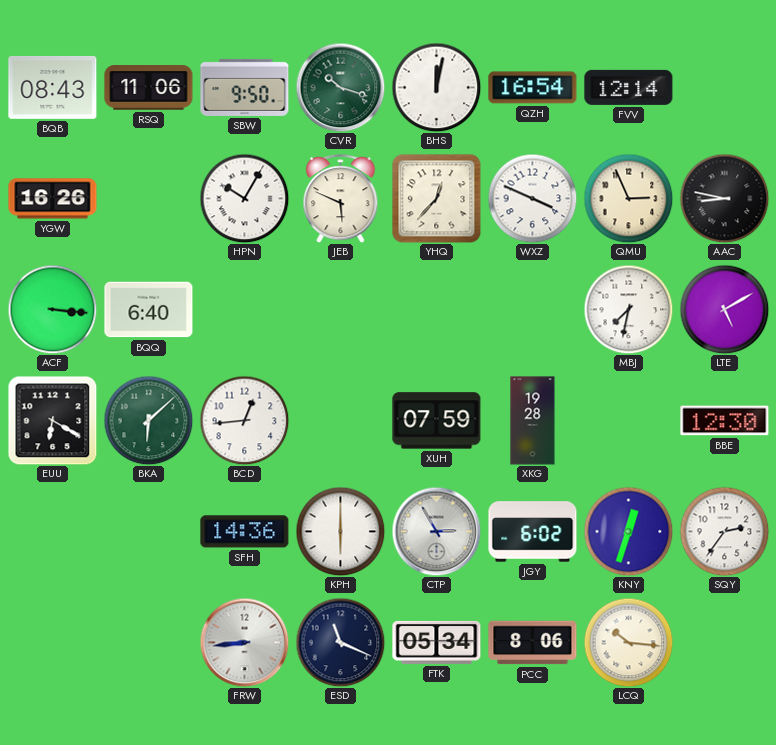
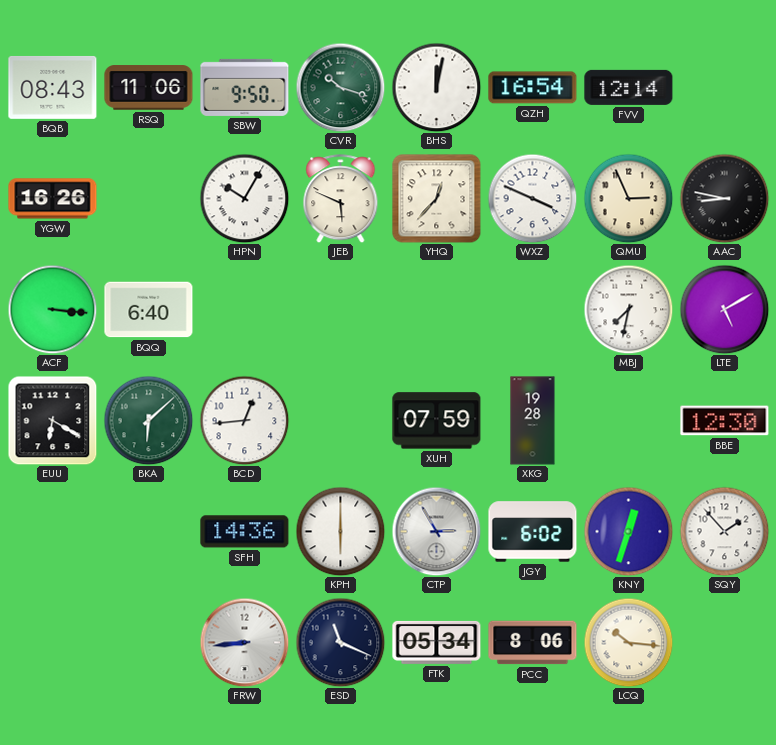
SQY: 2:36 -> 1:53 (724, 531)
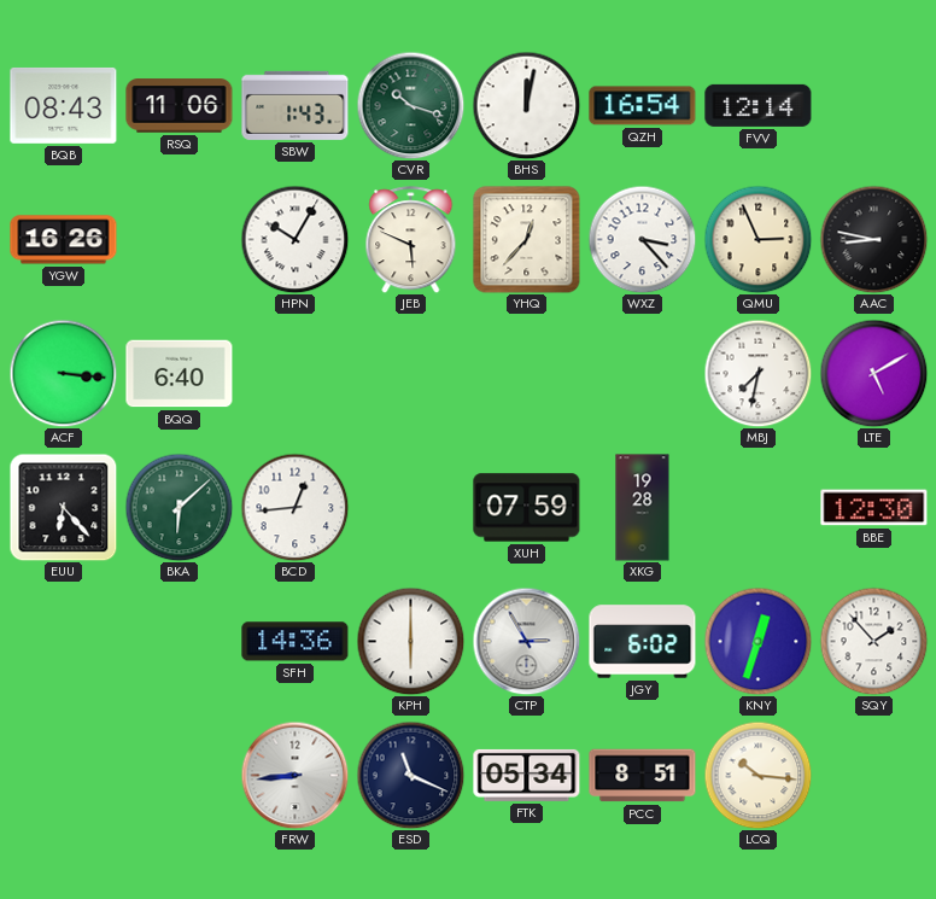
SBW: 9:50 -> 1:43 (296, 105)
WXZ: 3:49 -> 3:23 (642, 239)
EUU: 6:20 -> 6:23 (63, 507)
PCC: 8:06 -> 8:51 (643, 776)
